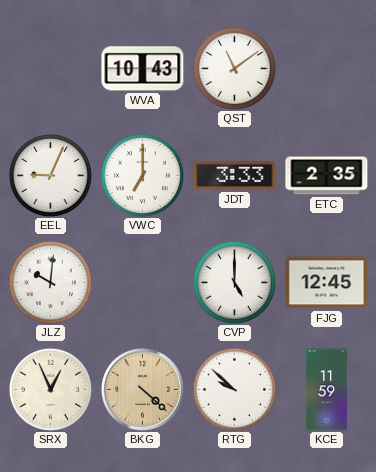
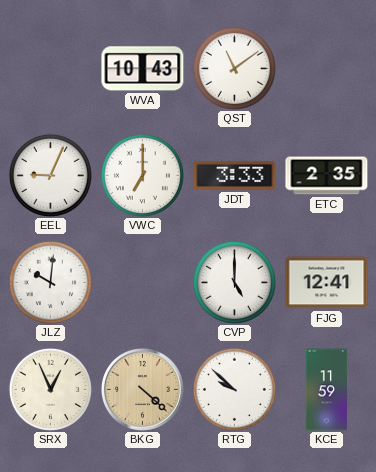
FJG: 12:45 -> 12:41 (327, 283)
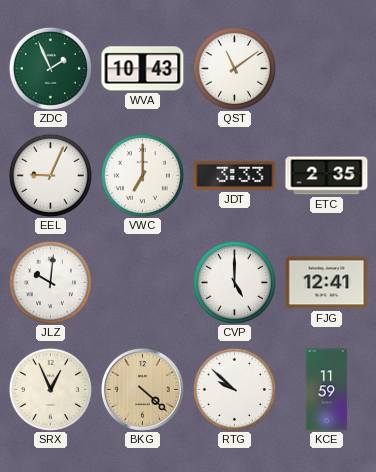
ZDC: none -> 1:56 (50, 68)
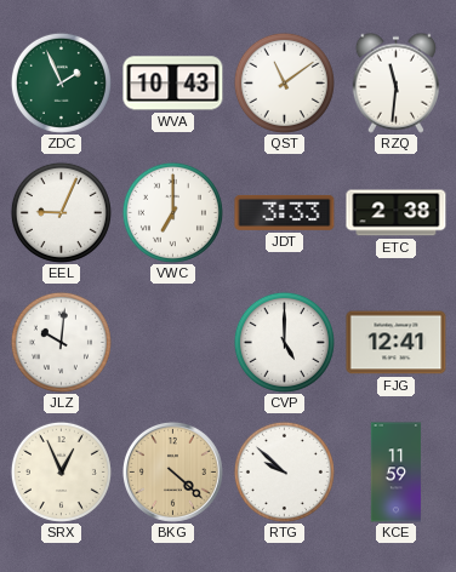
RZQ: none -> 11:31 (395, 82)
ETC: 2:35 -> 2:38 (397, 213)
